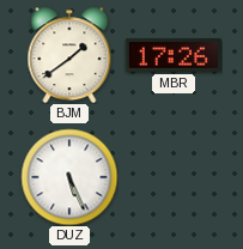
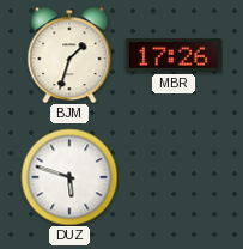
BJM: 1:39 -> 1:33 (69, 55)
DUZ: 5:26 -> 5:48 (69, 177)
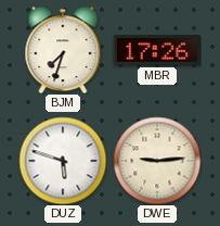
BJM: 1:33 -> 7:33 (63, 50)
DWE: none -> 9:14 (157, 161)
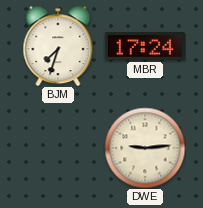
MBR: 17:26 -> 17:24 (145, 46)
DUZ: 5:48 -> none (63, 161)
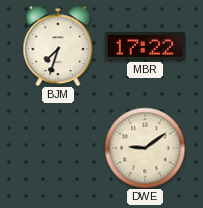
MBR: 17:24 -> 17:22 (145, 46)
DWE: 9:14 -> 9:09 (145, 148)
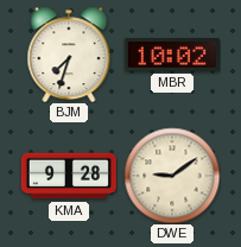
MBR: 17:22 -> 10:02 (172, 55)
KMA: none -> 9:28 (69, 176)
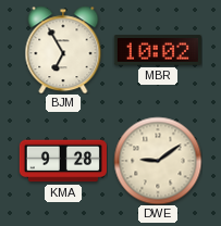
BJM: 7:33 -> 6:55 (63, 50)
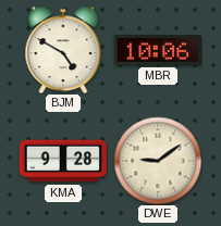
BJM: 6:55 -> 4:50 (63, 50)
MBR: 10:02 -> 10:06 (158, 50)
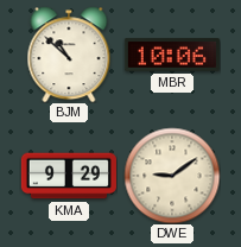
BJM: 4:50 -> 10:52 (69, 55)
KMA: 9:28 -> 9:29 (69, 176)
